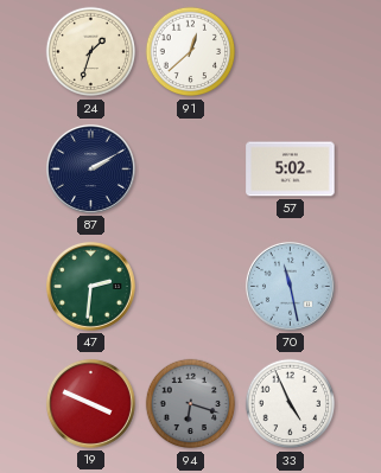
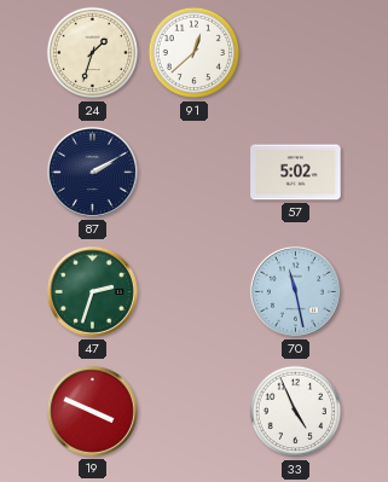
47: 2:31 -> 2:33 (92, 291)
94: 6:18 -> none (191, 404)
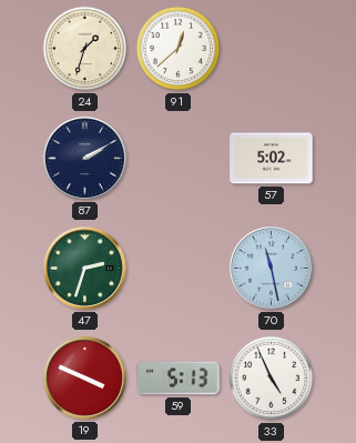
59: none -> 5:13 (179, 379)
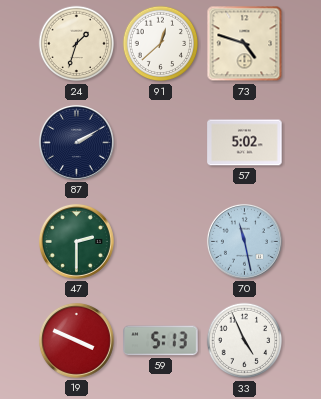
73: none -> 4:48 (245, 44)
47: 2:33 -> 2:30 (76, 241)
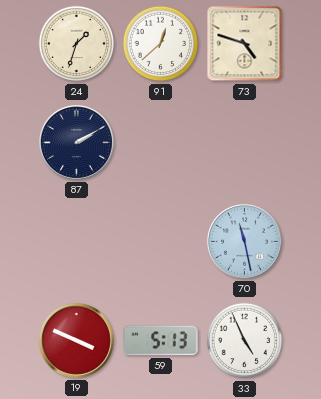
57: 5:02 -> none (245, 143)
47: 2:30 -> none (76, 241)
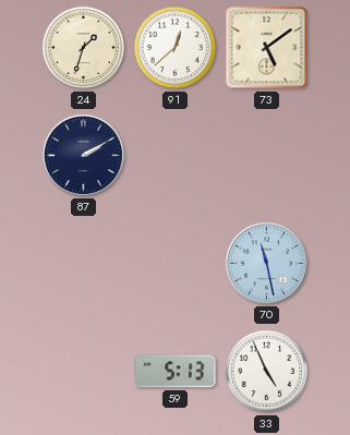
73: 4:48 -> 5:09 (267, 48)
19: 3:49 -> none (76, 340)
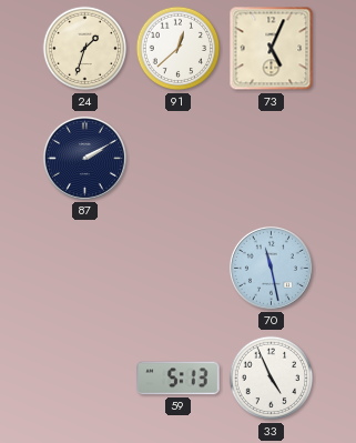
73: 5:09 -> 5:04 (272, 49)
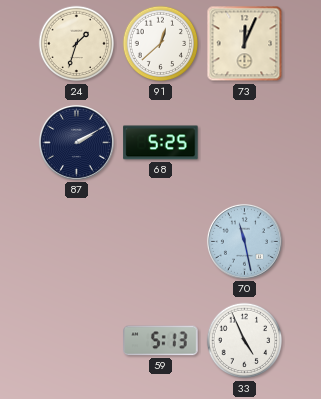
73: 5:04 -> 12:04 (245, 44)
68: none -> 5:25 (161, 143)
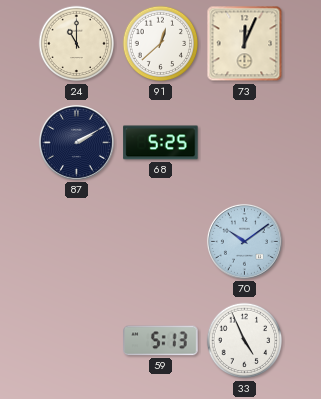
24: 1:33 -> 11:00 (77, 44)
70: 11:28 -> 10:09 (244, 241)
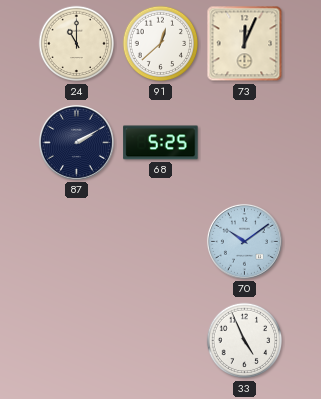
59: 5:13 -> none (161, 341)
